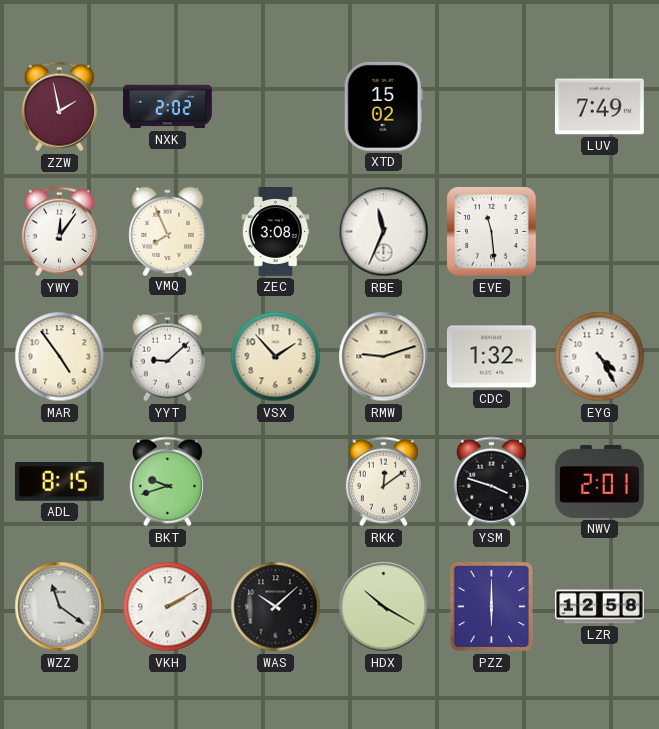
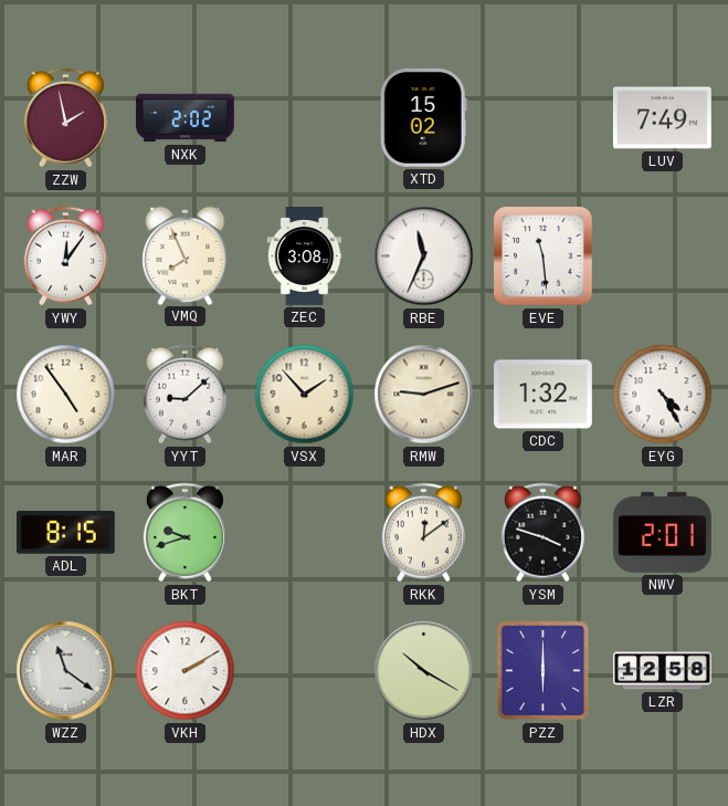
WAS: 10:08 -> none (276, 607)
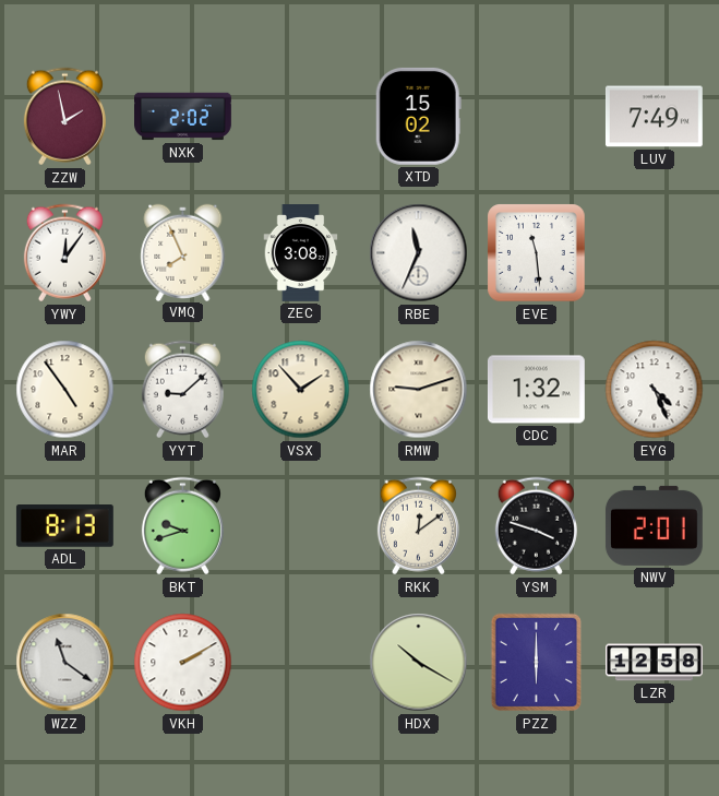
EYG: 4:25 -> 4:26 (655, 390)
ADL: 8:15 -> 8:13 (64, 526)
